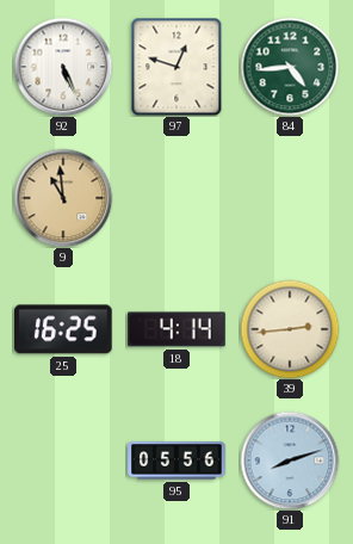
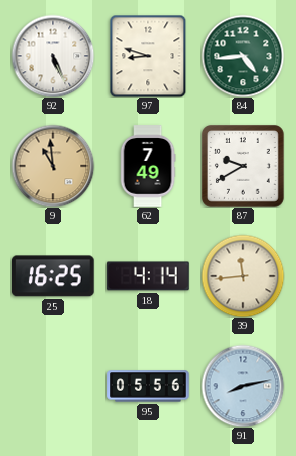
97: 12:48 -> 8:48 (148, 56)
62: none -> 7:49 (148, 166)
87: none -> 9:40 (243, 166)
39: 2:44 -> 11:44 (243, 276)
91: 8:12 -> 8:13 (243, 386)
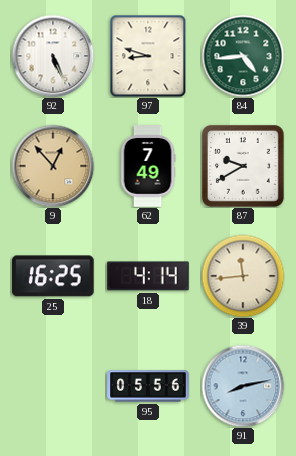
9: 10:59 -> 12:53 (53, 166)
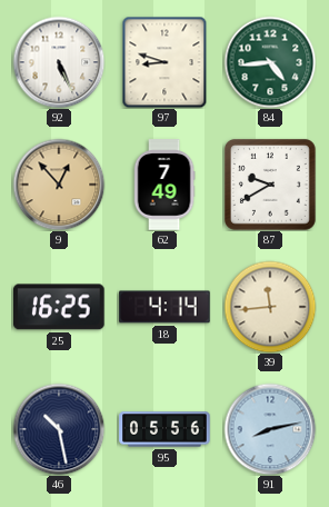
46: none -> 10:28 (59, 429)
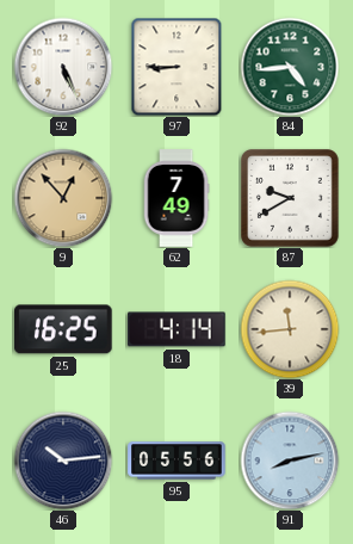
97: 8:48 -> 8:45 (176, 67)
46: 10:28 -> 10:14 (63, 460)
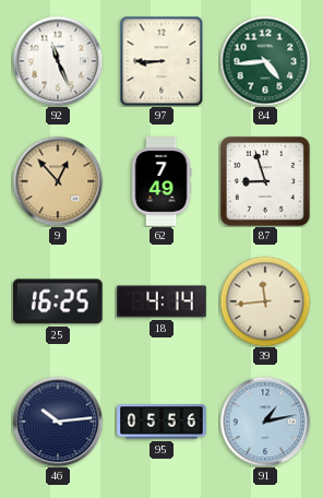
92: 5:26 -> 11:26 (58, 61)
87: 9:40 -> 8:57 (265, 181)
91: 8:13 -> 1:13 (265, 422)
